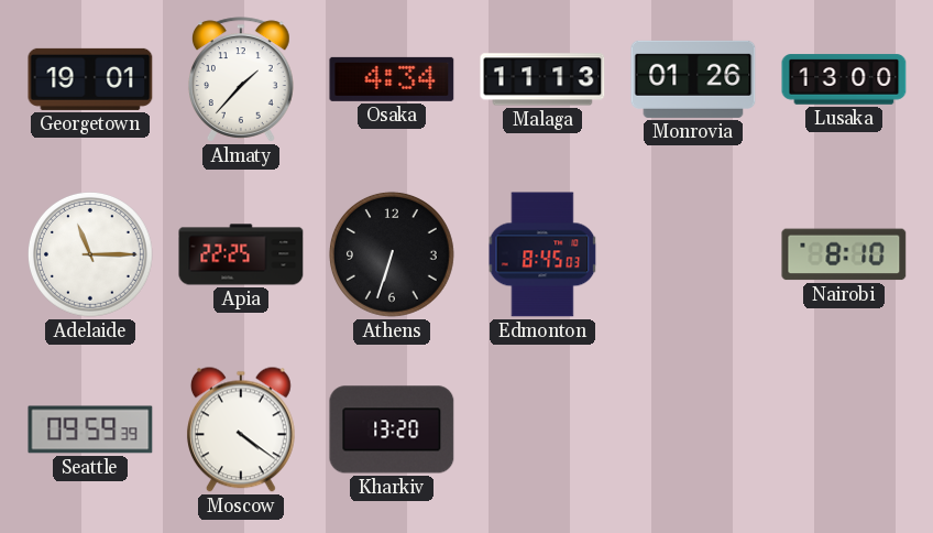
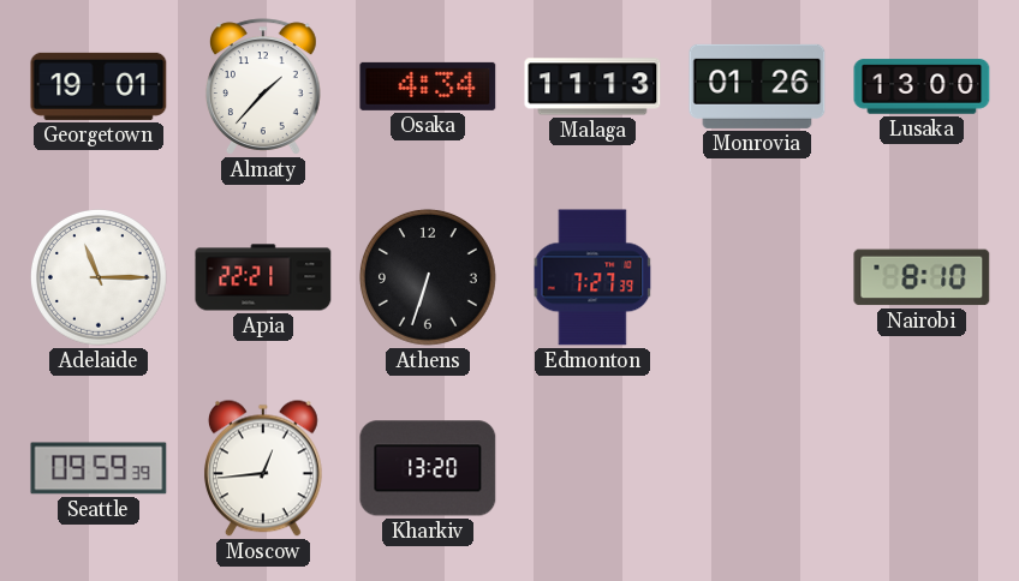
Apia: 22:25 -> 22:21 (263, 277)
Edmonton: 8:45 -> 7:27 (592, 277)
Moscow: 4:21 -> 12:44 (263, 468)
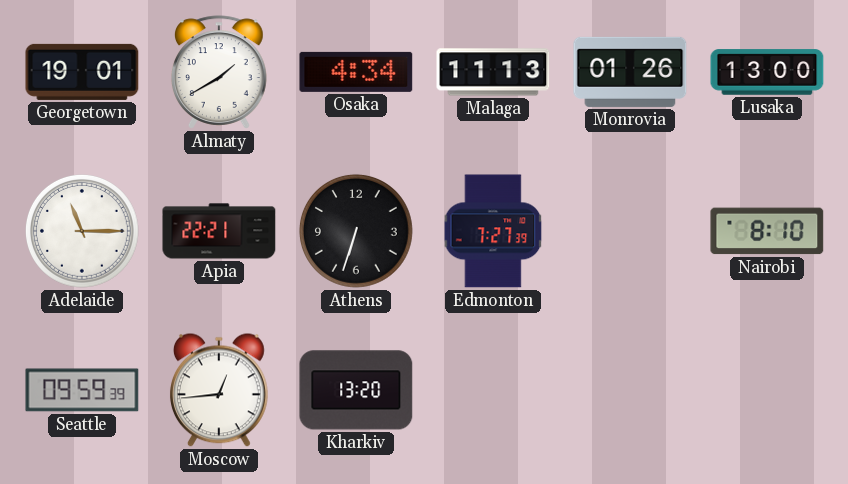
Almaty: 1:37 -> 1:40 (219, 72)
